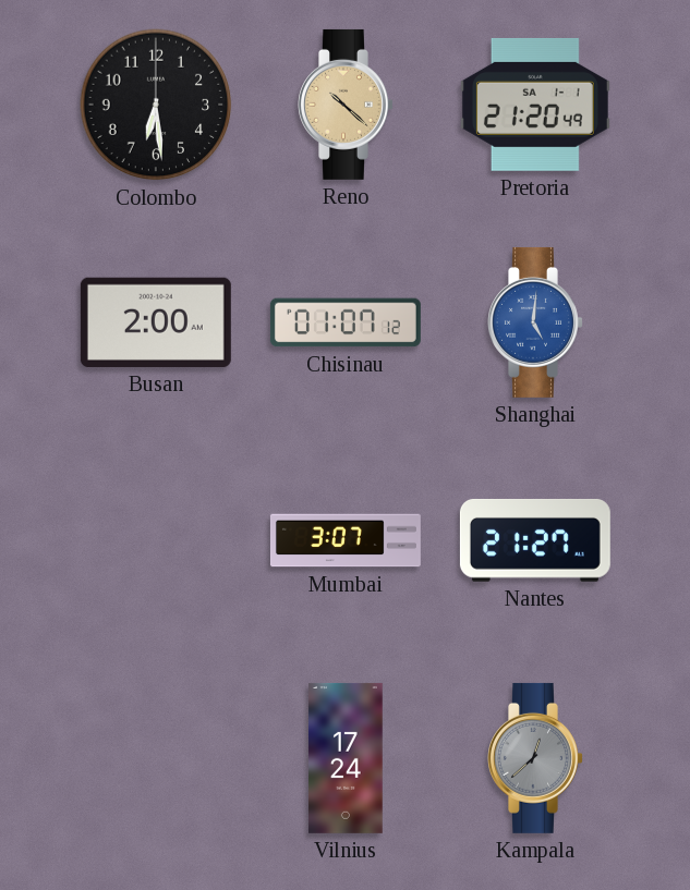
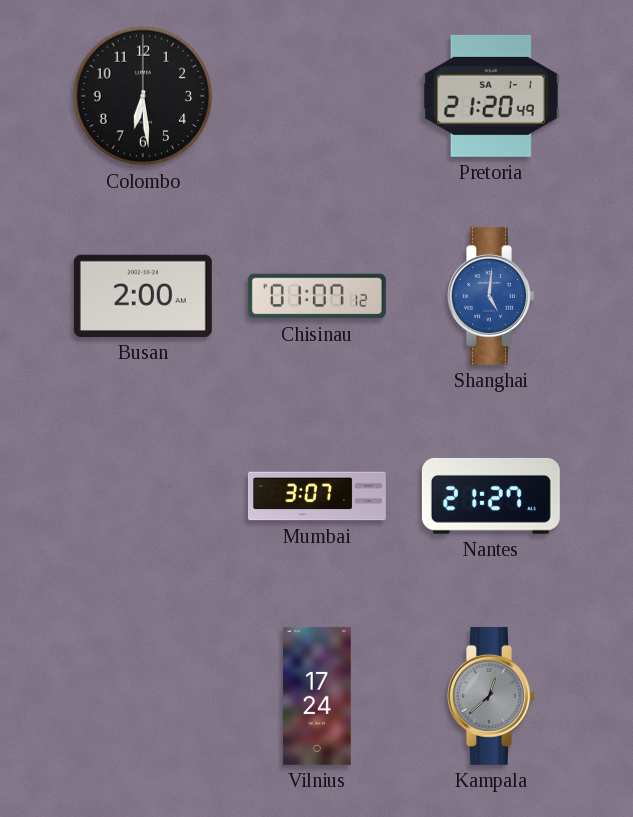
Reno: 10:22 -> none (346, 105)
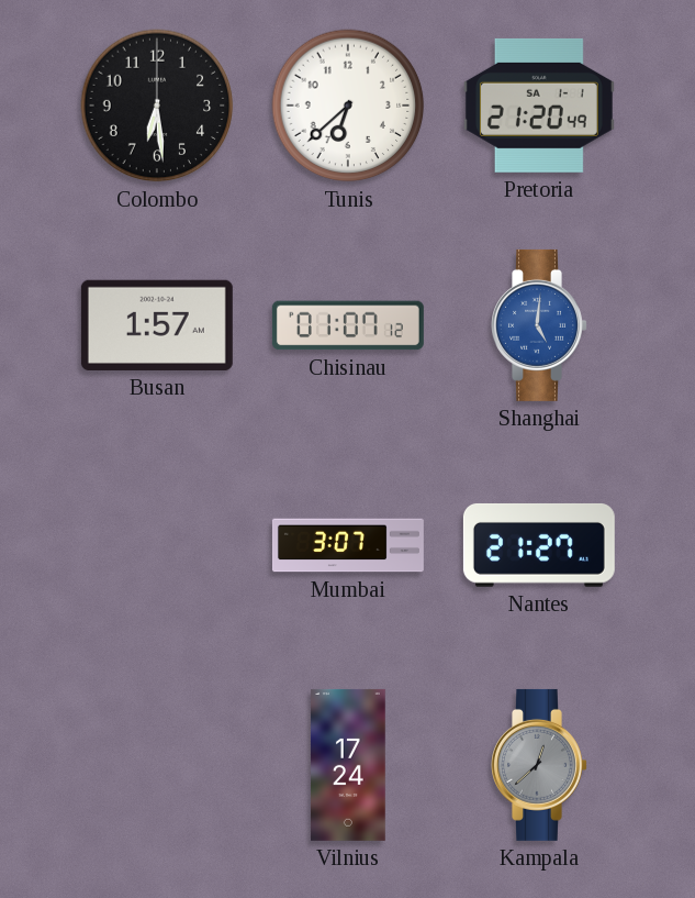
Tunis: none -> 6:38 (348, 106)
Busan: 2:00 -> 1:57 (157, 325)
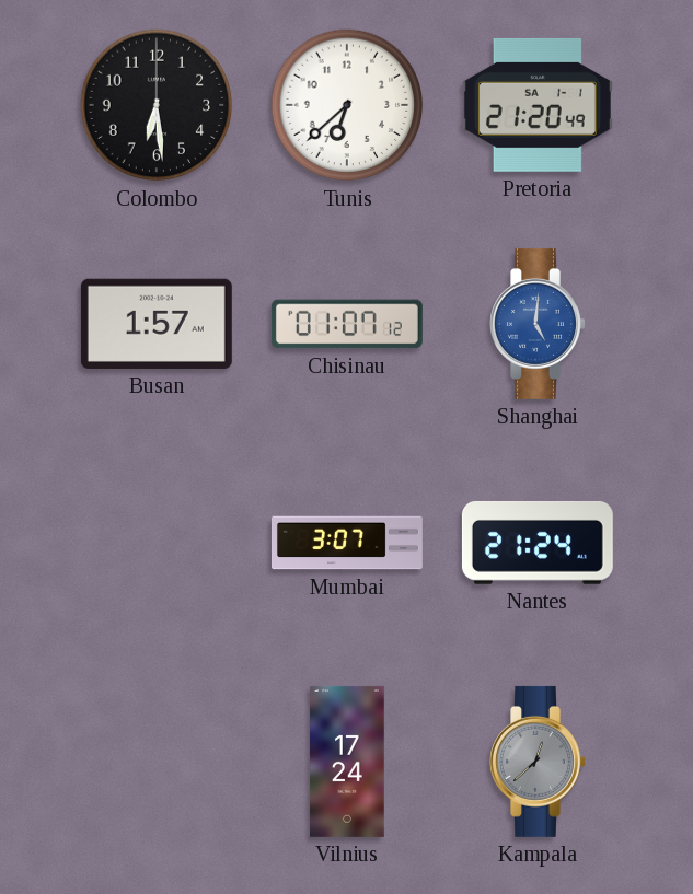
Nantes: 21:27 -> 21:24 (538, 543)
